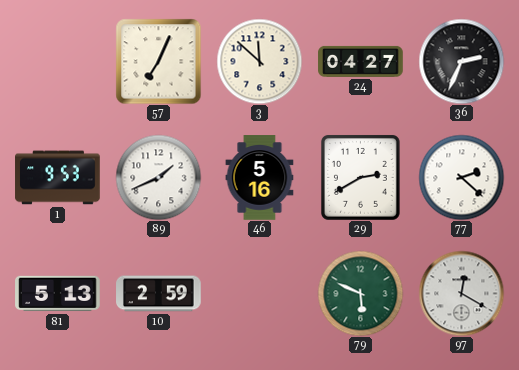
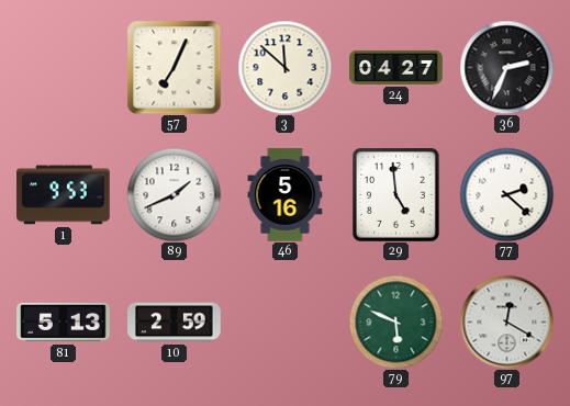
29: 2:40 -> 4:59 (395, 194)
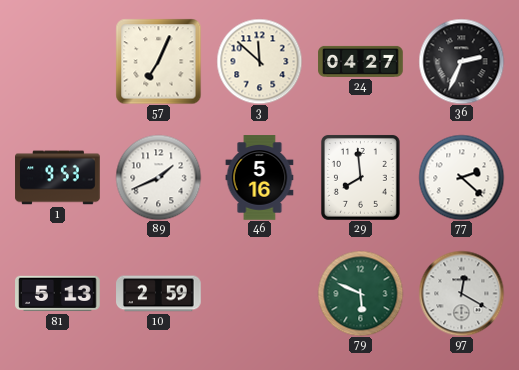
29: 4:59 -> 7:59 (360, 177)
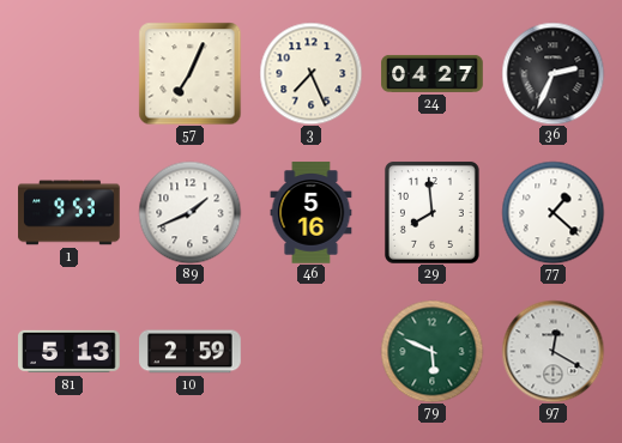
3: 11:52 -> 7:26 (310, 73)
77: 2:22 -> 1:22 (552, 212)
